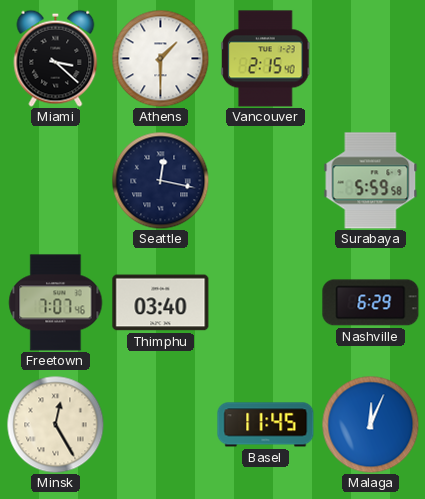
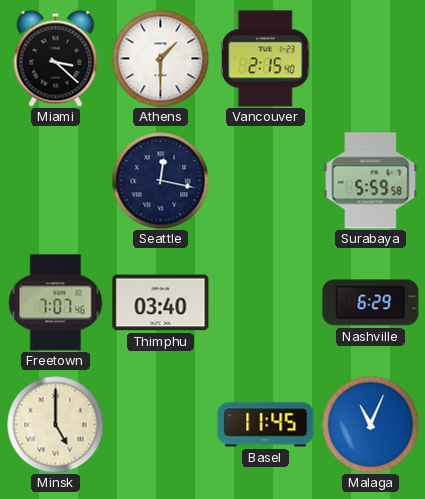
Minsk: 12:25 -> 5:00 (55, 424)
Malaga: 12:04 -> 11:04 (370, 424)
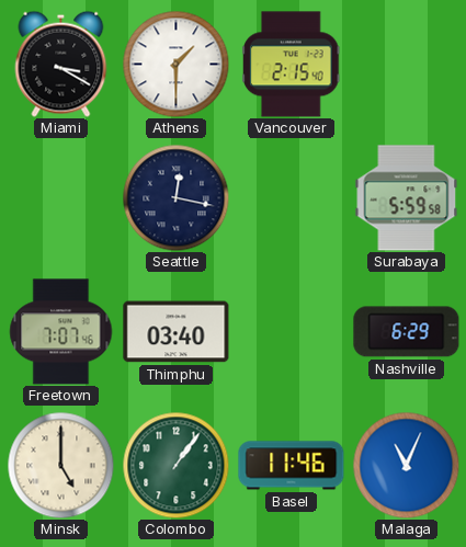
Miami: 3:22 -> 3:20 (61, 64)
Colombo: none -> 1:06 (175, 465)
Basel: 11:45 -> 11:46 (292, 466)
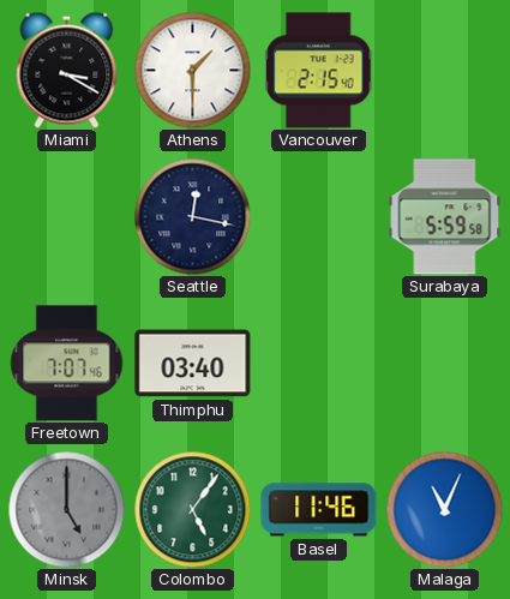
Nashville: 6:29 -> none (407, 332)
Minsk dial: cream -> grey (66, 509)
Colombo: 1:06 -> 5:06 (192, 509)
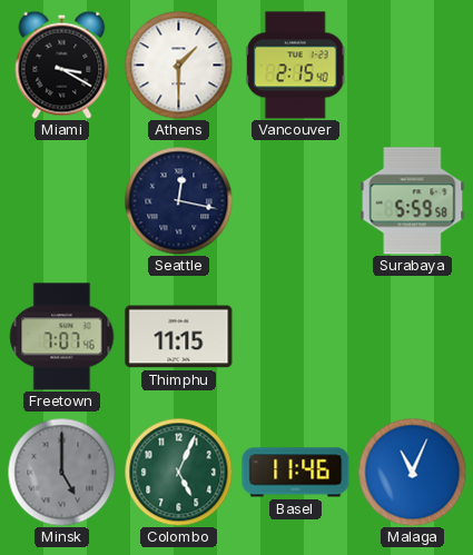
Thimphu: 03:40 -> 11:15 (179, 337)
Colombo: 5:06 -> 5:04 (178, 472)
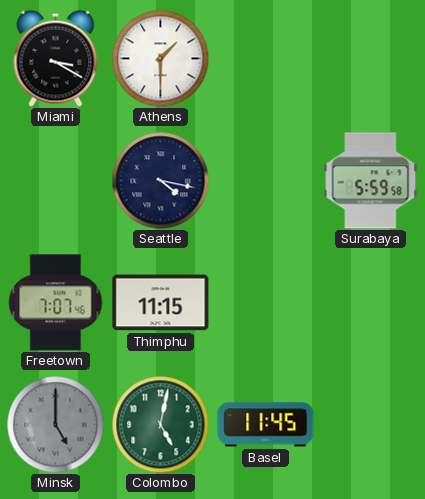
Vancouver: 2:15 -> none (296, 66)
Seattle: 12:17 -> 4:17 (160, 180)
Colombo: 5:04 -> 5:02 (160, 424)
Basel: 11:46 -> 11:45 (266, 425)
Malaga: 11:04 -> none (412, 472)
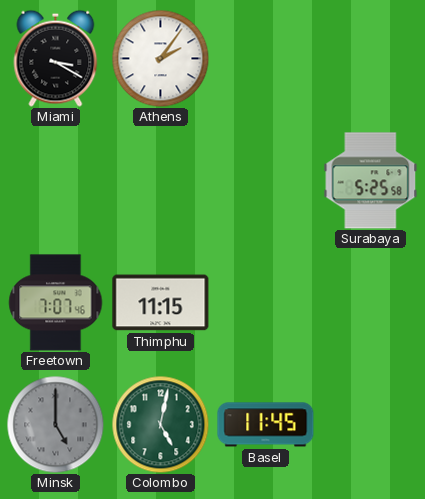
Athens: 1:30 -> 2:06 (160, 58)
Seattle: 4:17 -> none (160, 180)
Surabaya: 5:59 -> 5:25 (371, 181)
